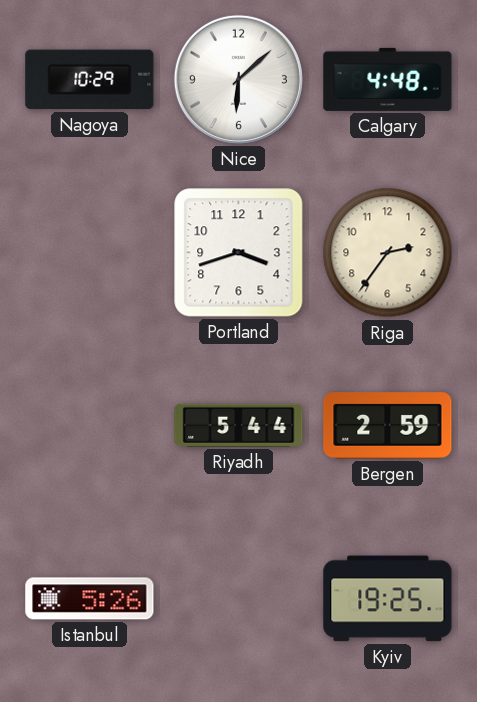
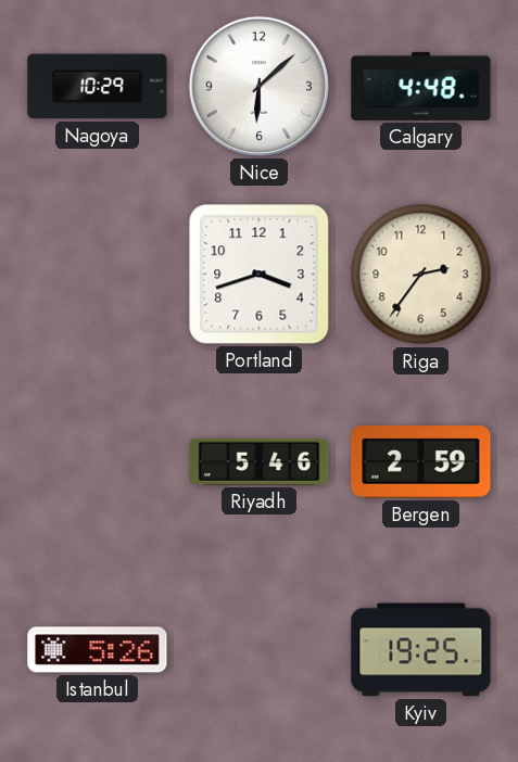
Riyadh: 5:44 -> 5:46 (260, 461)
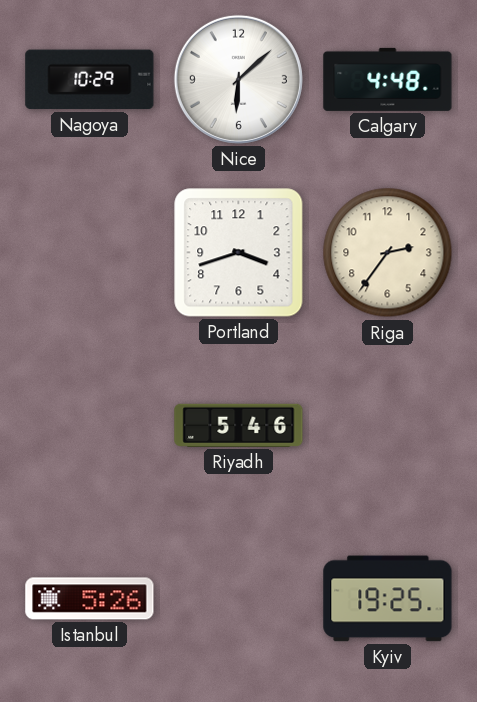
Bergen: 2:59 -> none (421, 462)
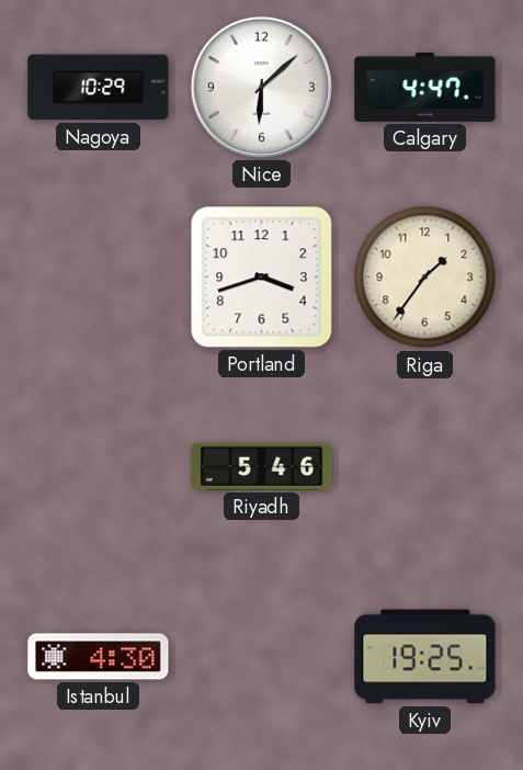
Calgary: 4:48 -> 4:47 (425, 87)
Riga: 2:36 -> 1:36 (425, 278)
Istanbul: 5:26 -> 4:30 (99, 657)
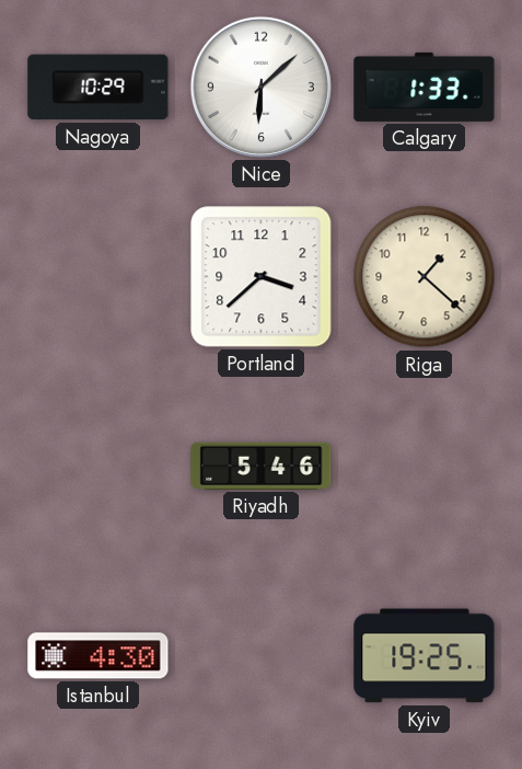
Calgary: 4:47 -> 1:33 (425, 87)
Portland: 3:42 -> 3:38 (262, 277)
Riga: 1:36 -> 1:22 (425, 277)
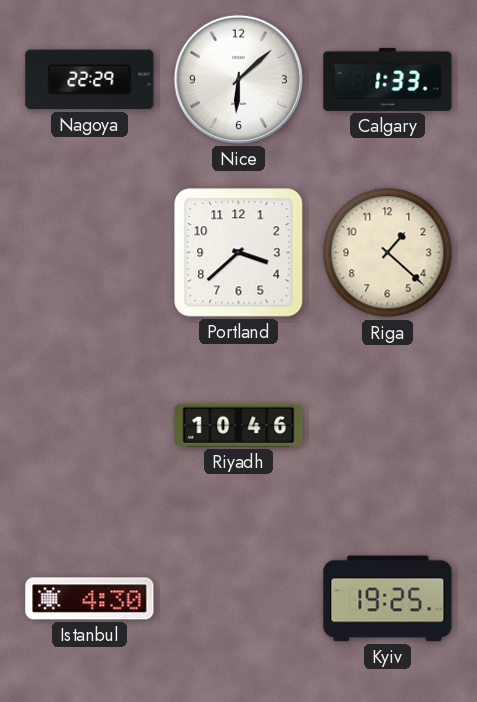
Nagoya: 10:29 -> 22:29 (90, 80)
Riyadh: 5:46 -> 10:46 (239, 425)
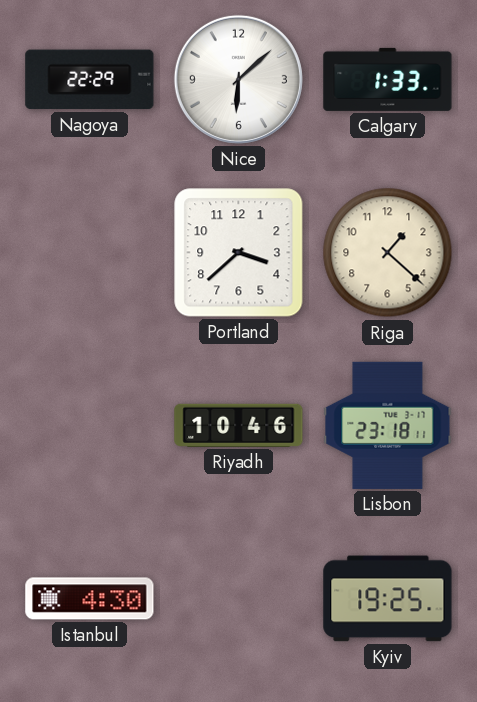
Lisbon: none -> 23:18 (388, 425)
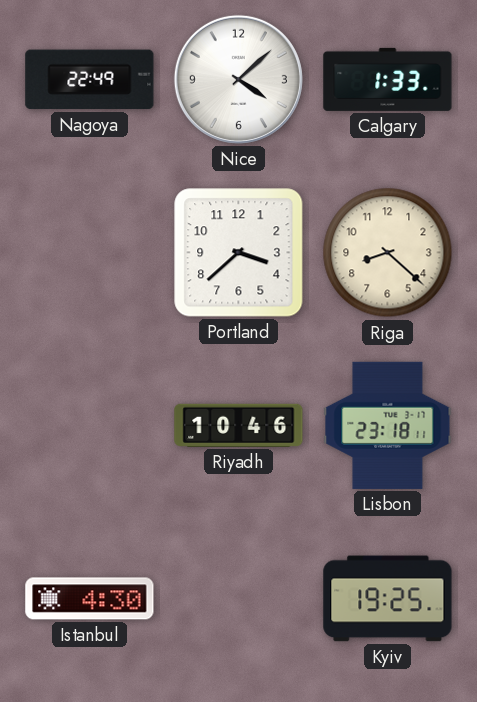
Nagoya: 22:29 -> 22:49 (90, 80)
Nice: 6:08 -> 4:08 (238, 79)
Riga: 1:22 -> 8:22 (388, 253)
